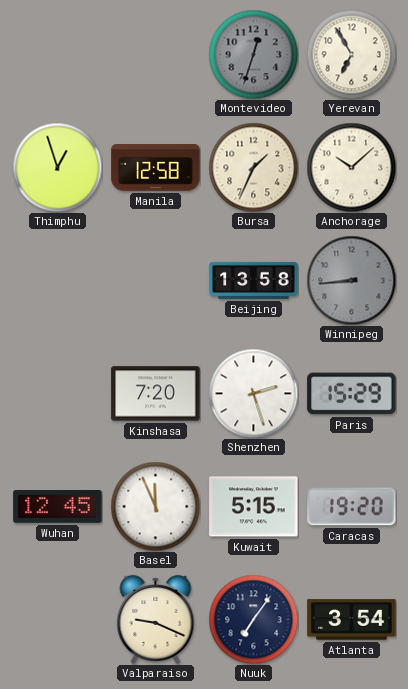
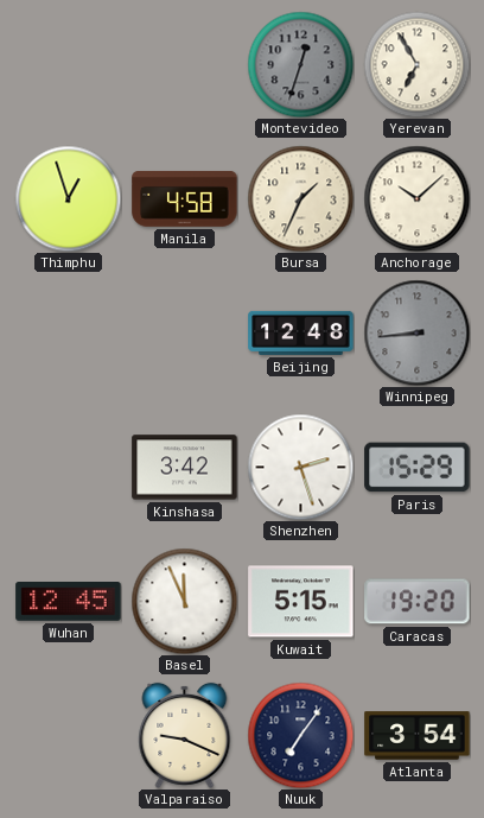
Manila: 12:58 -> 4:58 (185, 199)
Beijing: 13:58 -> 12:48 (301, 332)
Kinshasa: 7:20 -> 3:42 (185, 468)
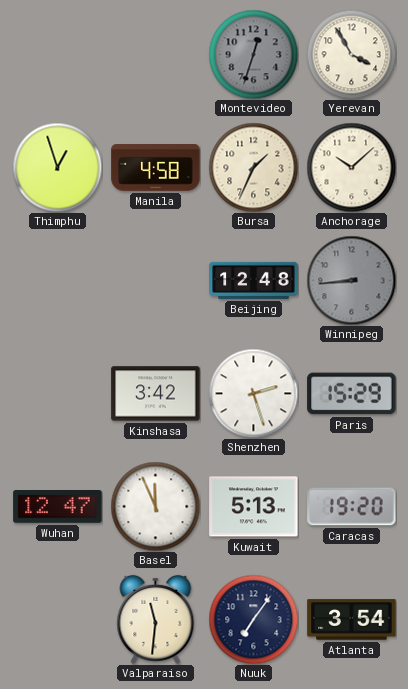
Yerevan: 6:55 -> 3:55 (351, 54)
Wuhan: 12:45 -> 12:47 (58, 507)
Kuwait: 5:15 -> 5:13 (254, 507)
Valparaiso: 9:19 -> 11:31 (156, 619)
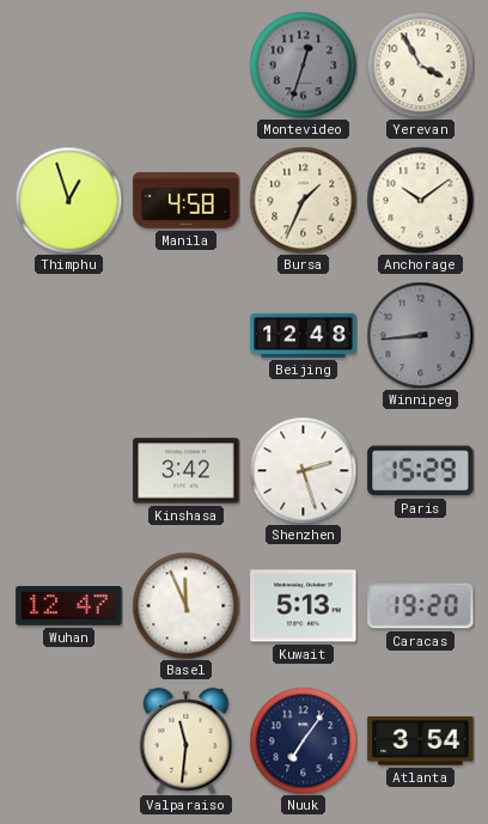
Anchorage: 10:08 -> 10:09 (420, 200)
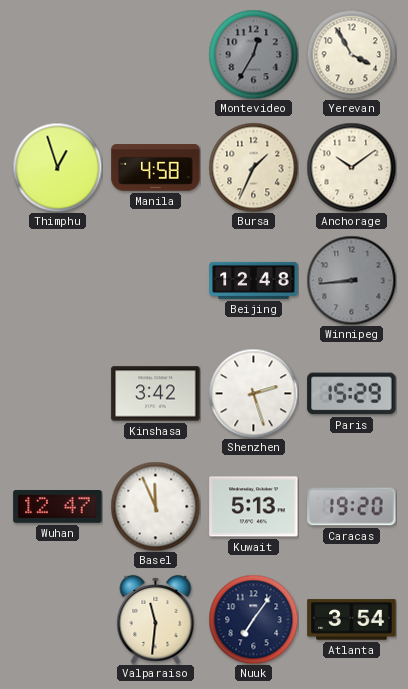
Montevideo: 12:33 -> 12:35 (253, 54)
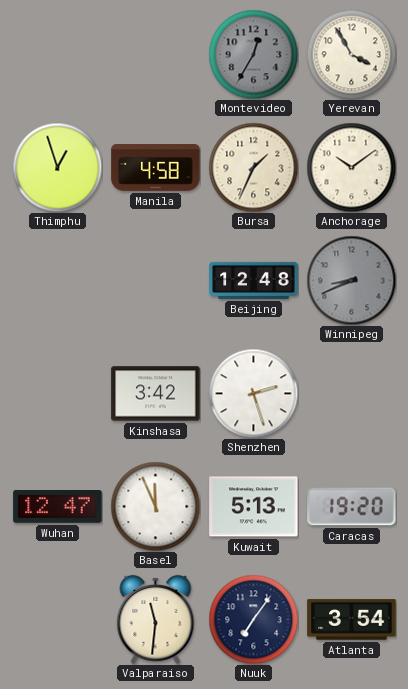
Winnipeg: 8:44 -> 8:41 (351, 280)
Paris: 15:29 -> none (352, 394)
